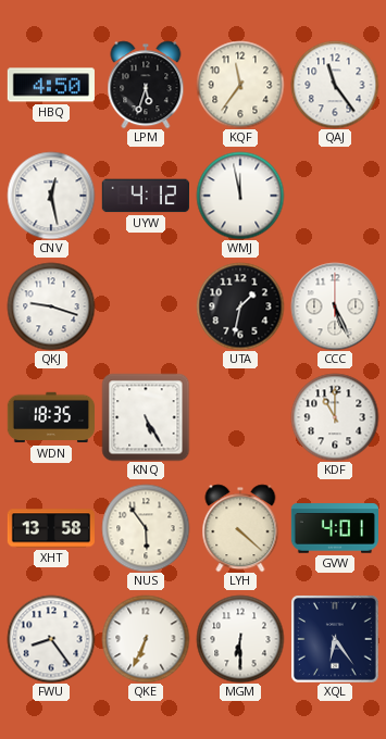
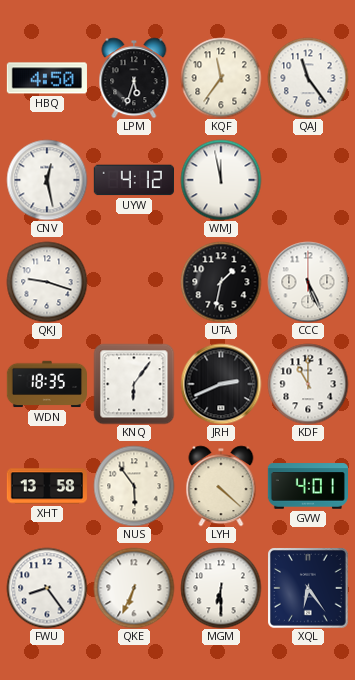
KNQ: 5:25 -> 6:06 (134, 384)
JRH: none -> 2:41 (221, 384)
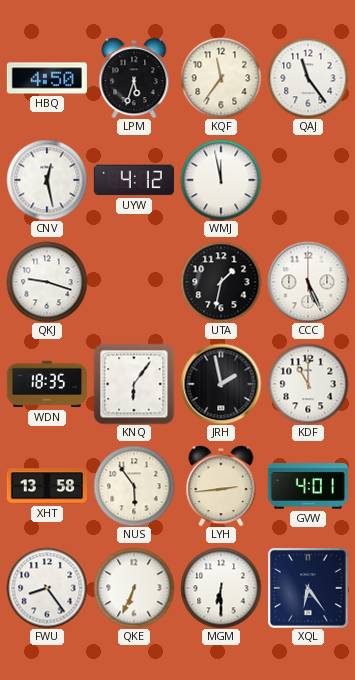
JRH: 2:41 -> 1:58 (221, 384)
LYH: 4:22 -> 2:44 (221, 486)
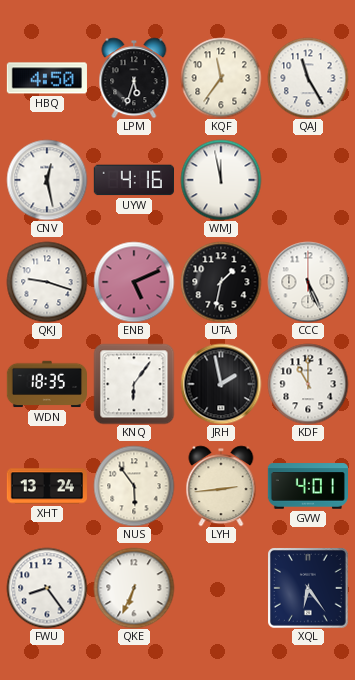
QAJ: 11:24 -> 11:25 (308, 78)
UYW: 4:12 -> 4:16 (134, 180)
ENB: none -> 5:11 (134, 282)
XHT: 13:58 -> 13:24 (47, 486)
MGM: 6:30 -> none (221, 588)
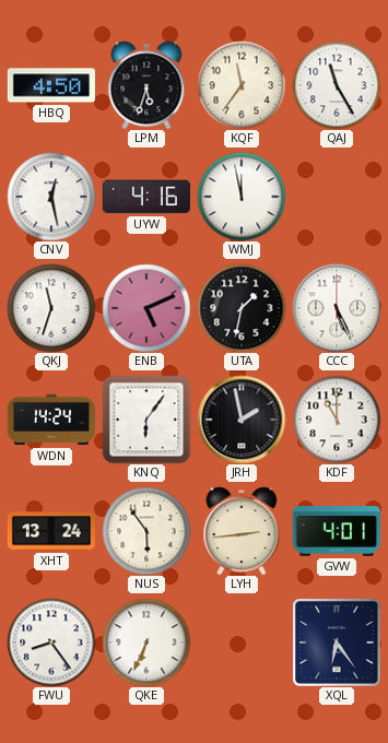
QKJ: 9:18 -> 11:33 (51, 308)
WDN: 18:35 -> 14:24 (50, 420)
